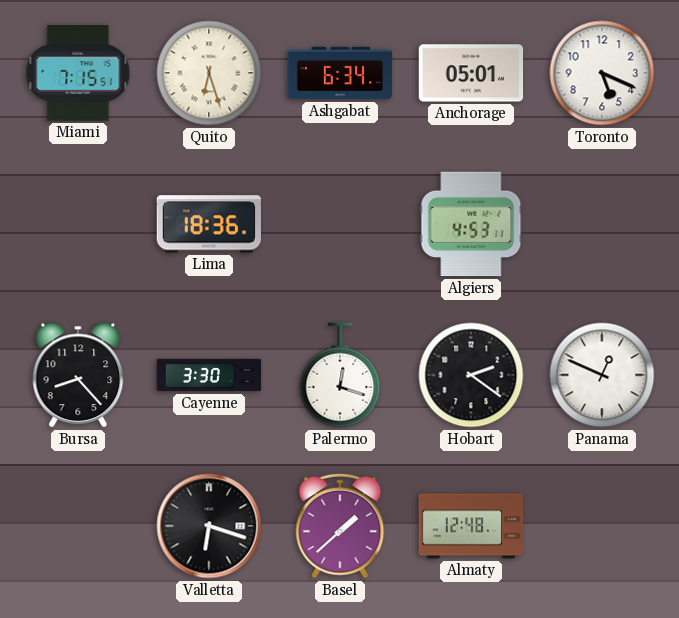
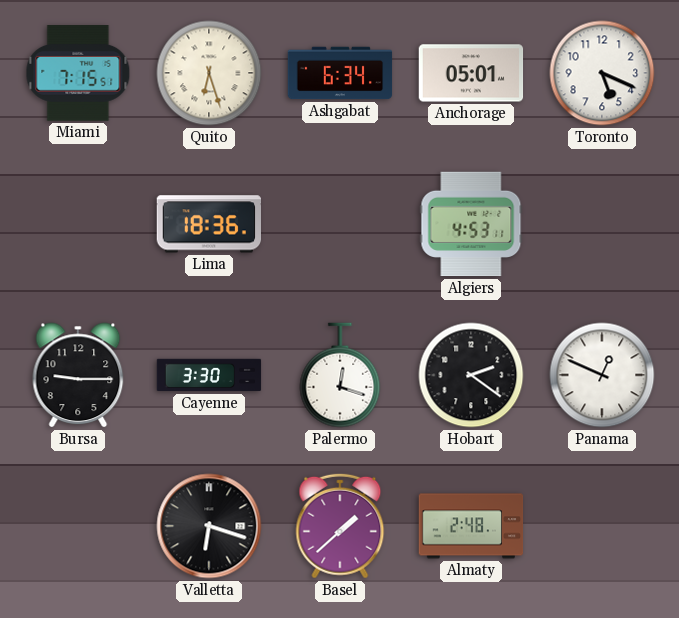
Bursa: 8:23 -> 9:15 (78, 375)
Almaty: 12:48 -> 2:48 (471, 526)
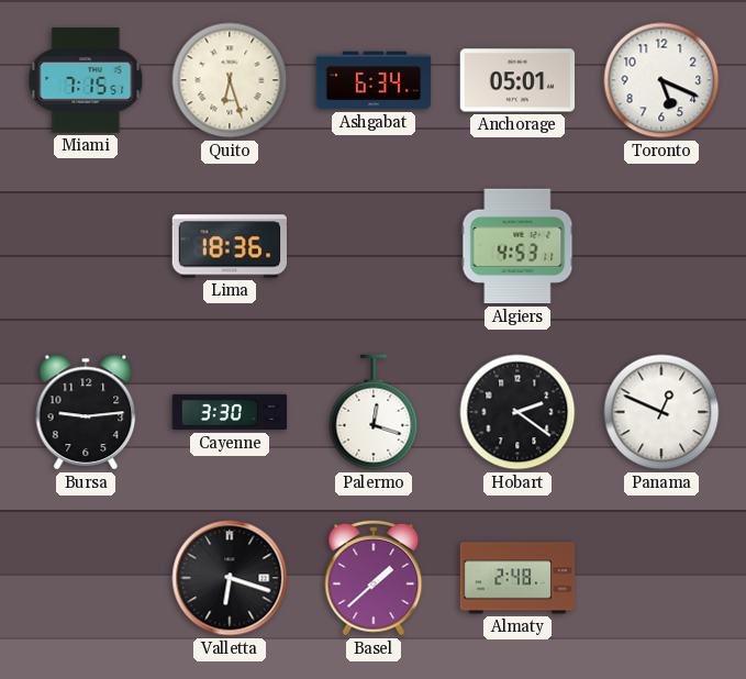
Bursa: 9:15 -> 9:14 (86, 412)
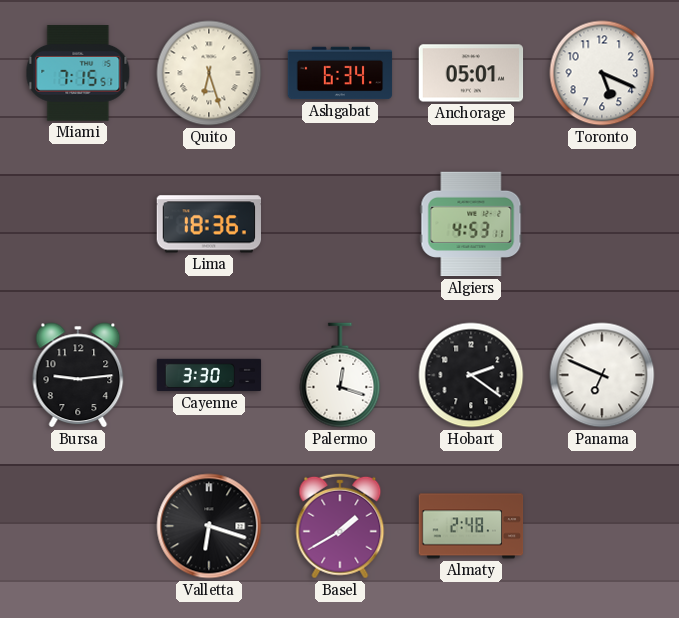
Panama: 12:49 -> 6:49 (602, 375)
Basel: 1:38 -> 1:40 (340, 526)
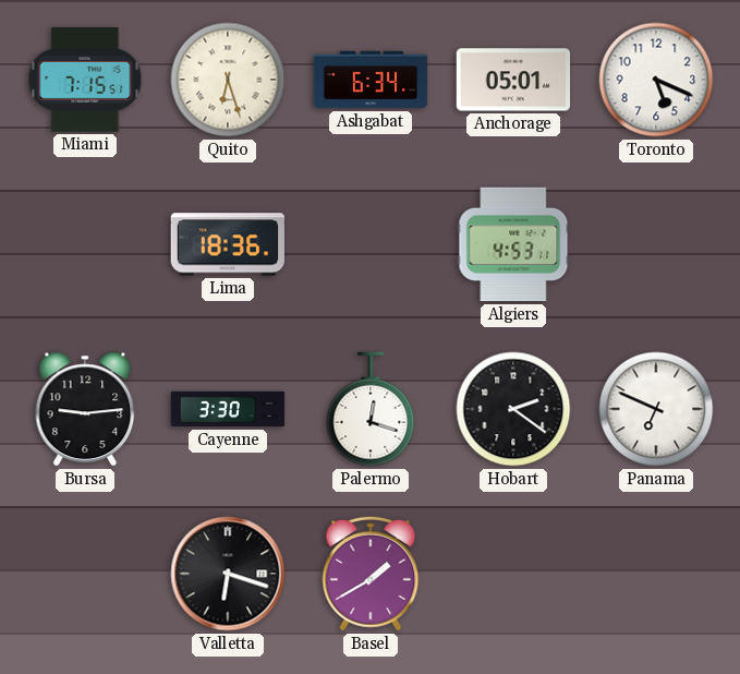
Almaty: 2:48 -> none (471, 526)
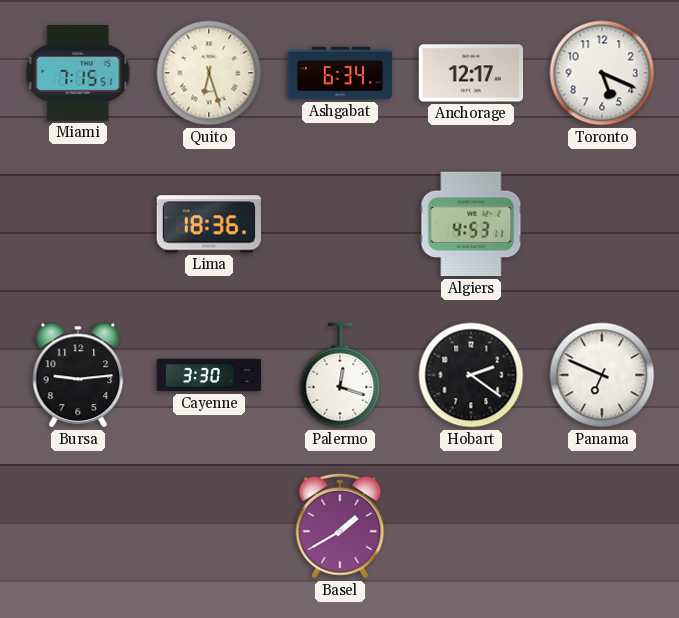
Anchorage: 05:01 -> 12:17 (471, 73)
Valletta: 6:18 -> none (228, 574)
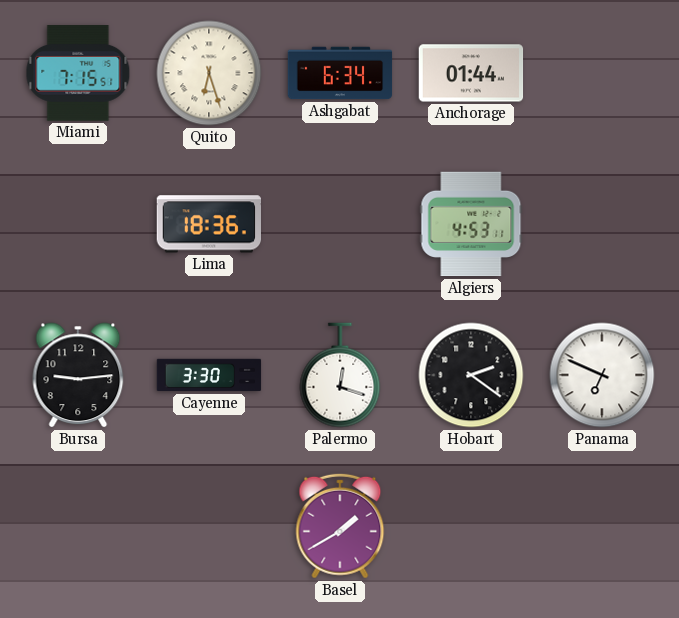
Anchorage: 12:17 -> 01:44 (471, 73)
Toronto: 5:19 -> none (602, 73)
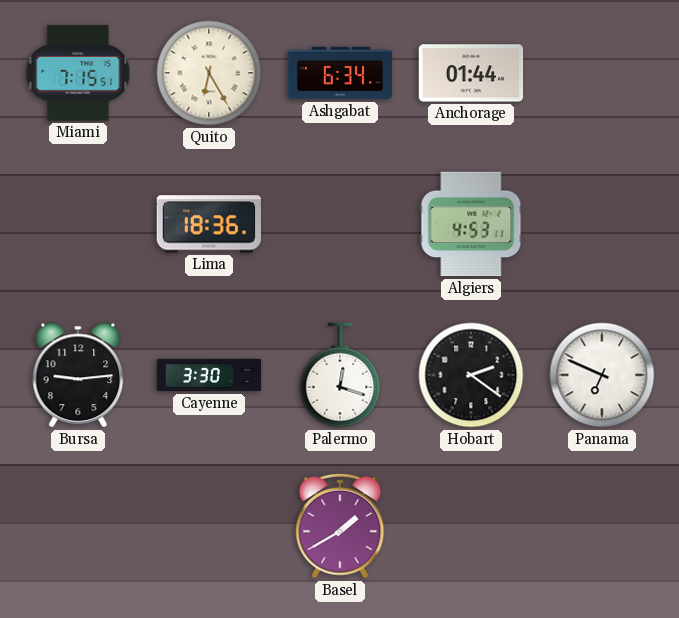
Quito: 6:27 -> 6:25 (209, 73)
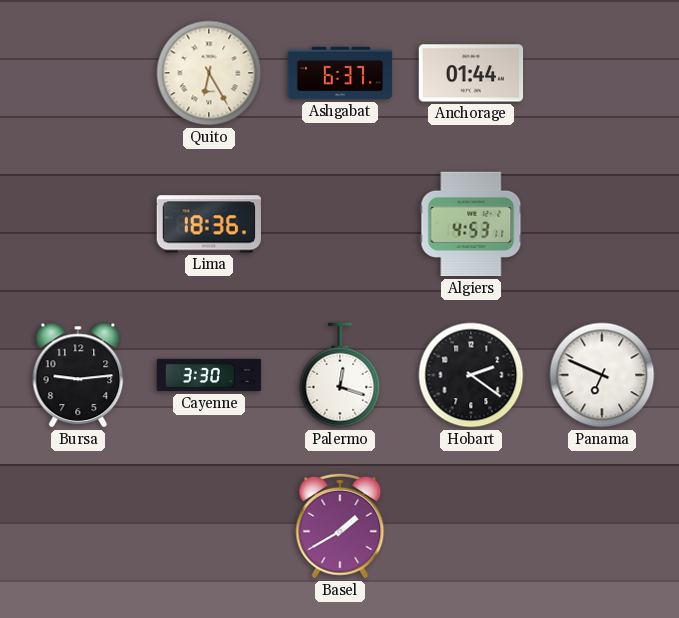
Miami: 7:15 -> none (78, 73)
Ashgabat: 6:34 -> 6:37 (340, 73)
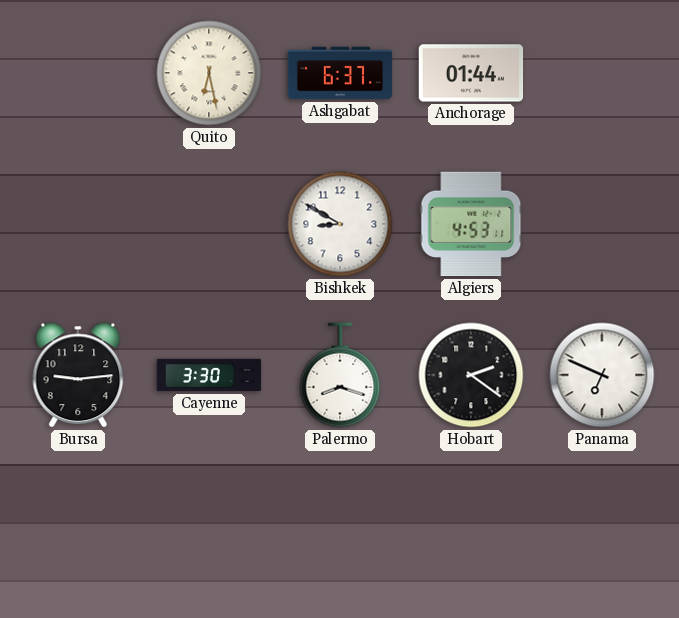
Quito: 6:25 -> 6:28 (209, 73)
Lima: 18:36 -> none (208, 224)
Bishkek: none -> 8:50 (340, 224)
Palermo: 12:18 -> 8:18 (340, 375)
Basel: 1:40 -> none (340, 526)
